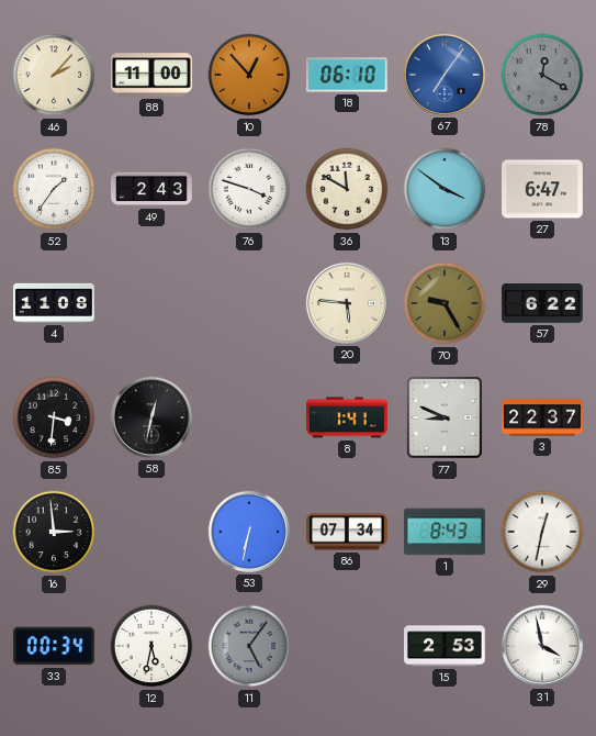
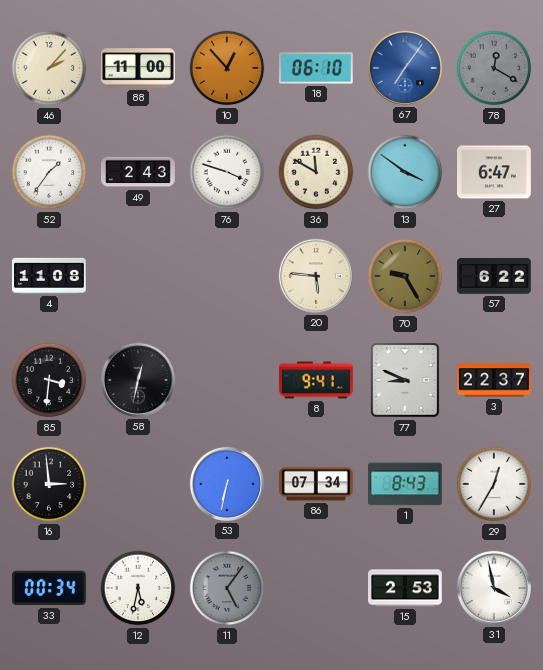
8: 1:41 -> 9:41 (317, 380)
29: 12:32 -> 12:35 (494, 484)
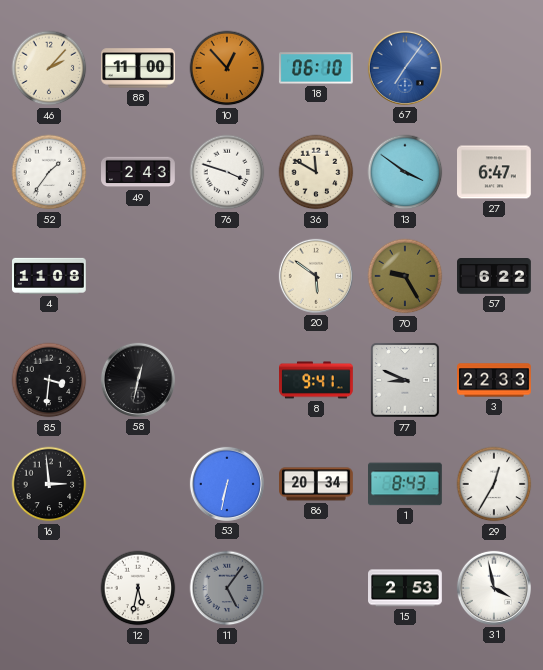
78: 12:20 -> none (494, 68)
20: 5:46 -> 5:51 (316, 276)
3: 22:37 -> 22:33 (494, 380)
86: 07:34 -> 20:34 (317, 484)
33: 00:34 -> none (49, 588)
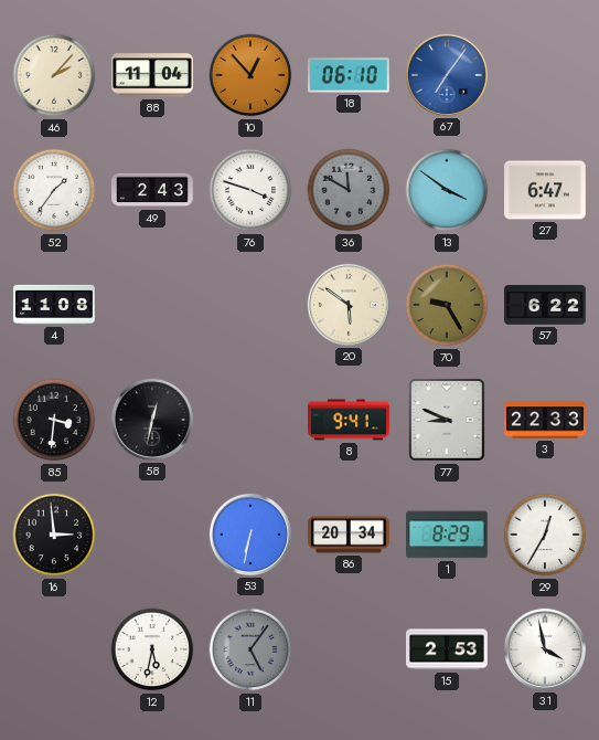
88: 11:00 -> 11:04 (153, 75)
36 dial: cream -> grey (349, 190)
1: 8:43 -> 8:29 (448, 535)
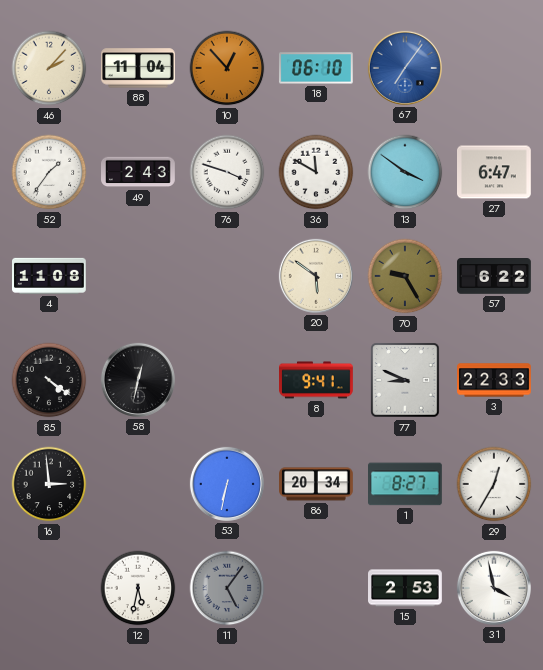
36 dial: grey -> white (316, 172)
85: 3:31 -> 4:21 (49, 380)
1: 8:29 -> 8:27 (406, 484)
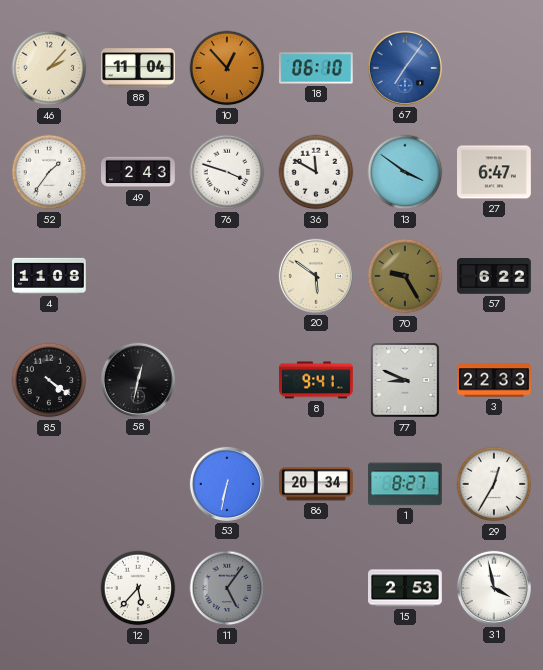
16: 2:59 -> none (49, 484)
12: 5:32 -> 5:37 (138, 588)
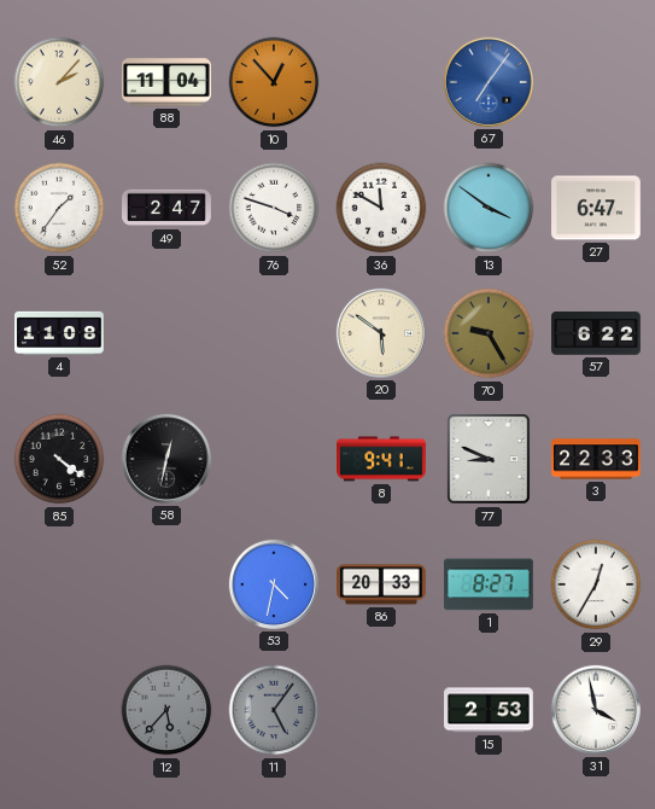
18: 06:10 -> none (316, 68)
49: 2:43 -> 2:47 (168, 208)
53: 6:32 -> 4:32 (274, 584)
86: 20:34 -> 20:33 (382, 584)
12 dial: white -> grey (166, 710)
